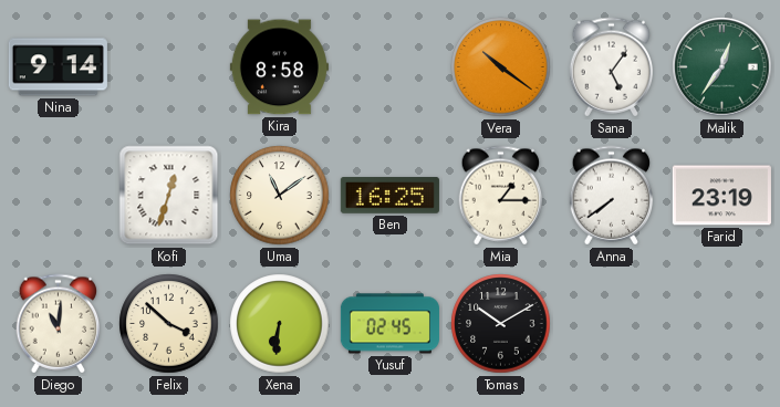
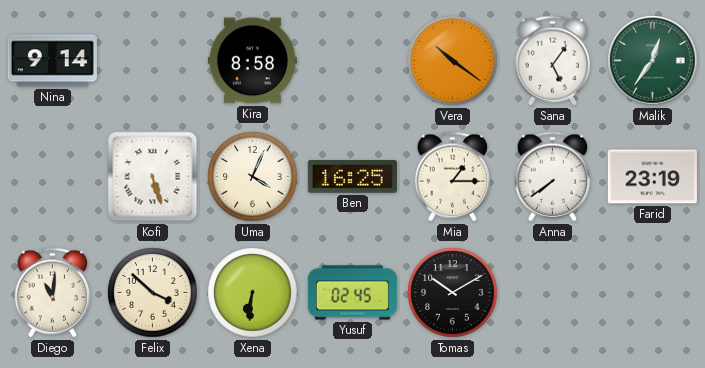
Kofi: 12:33 -> 5:27 (153, 177)
Uma: 11:09 -> 4:04 (253, 177)
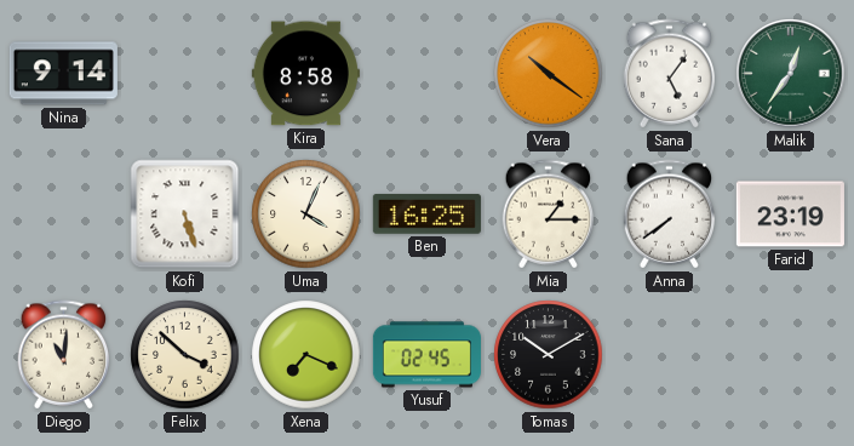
Xena: 6:31 -> 7:19 (306, 355)
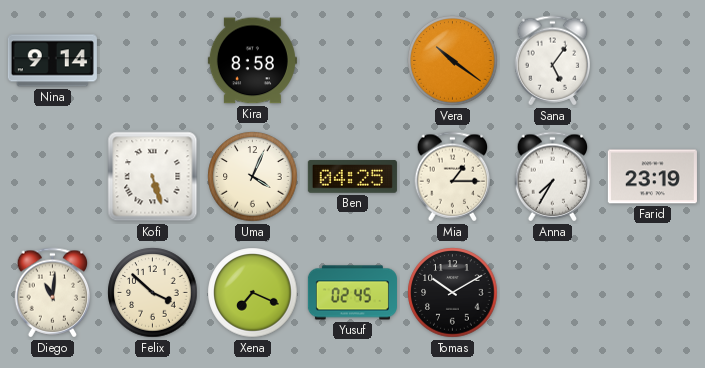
Malik: 12:36 -> none (791, 74)
Ben: 16:25 -> 04:25 (352, 177)
Anna: 7:39 -> 7:35 (553, 177)
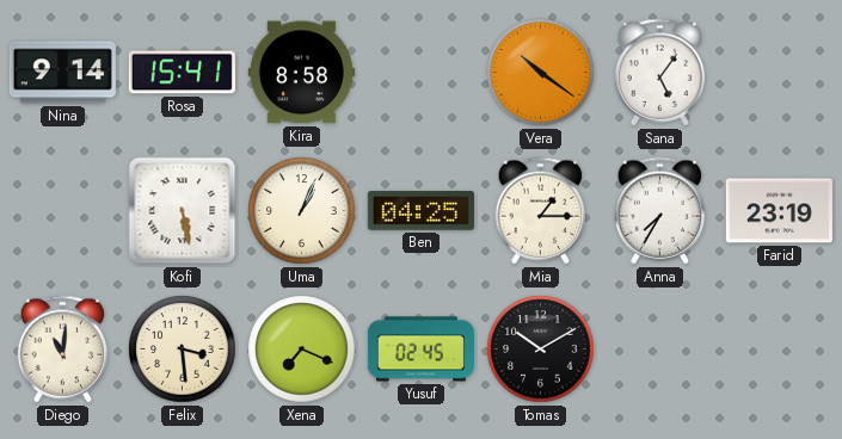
Rosa: none -> 15:41 (182, 73)
Kofi: 5:27 -> 5:28 (183, 211)
Uma: 4:04 -> 1:04 (302, 211)
Felix: 3:52 -> 3:29 (183, 350)
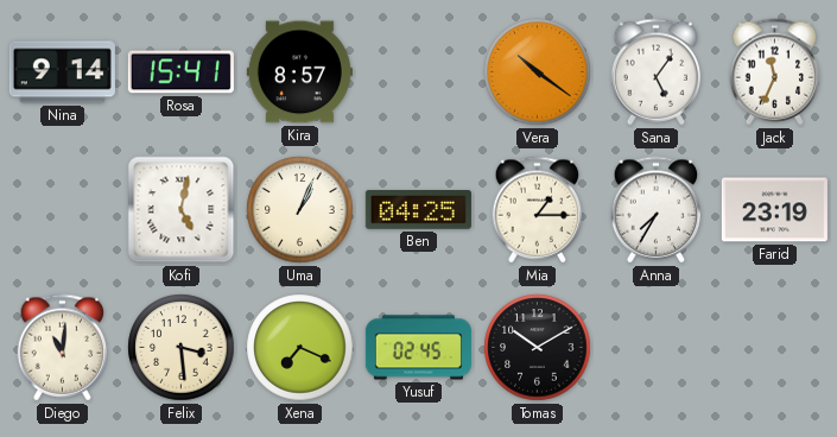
Kira: 8:58 -> 8:57 (299, 72)
Jack: none -> 11:34 (775, 72)
Kofi: 5:28 -> 5:02 (182, 210)
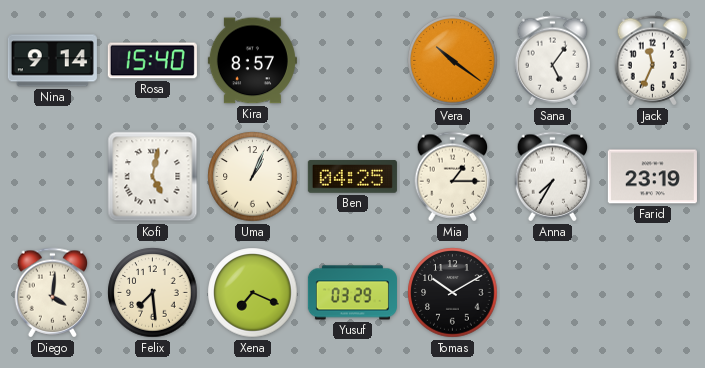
Rosa: 15:41 -> 15:40 (152, 61)
Diego: 11:01 -> 4:01 (53, 293)
Felix: 3:29 -> 7:29 (153, 293)
Yusuf: 02:45 -> 03:29 (352, 293)
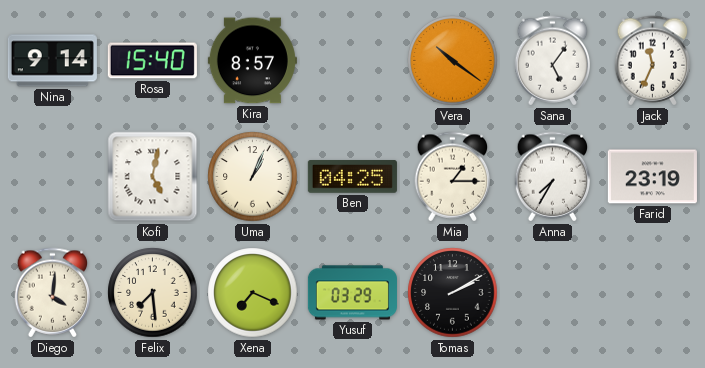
Tomas: 10:10 -> 2:10 (453, 293)
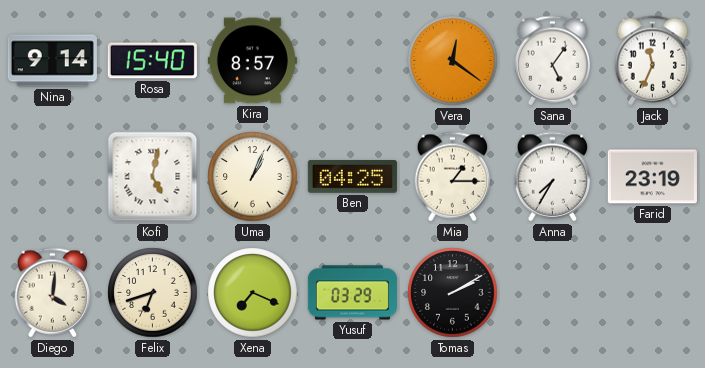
Vera: 10:21 -> 12:21 (453, 61)
Felix: 7:29 -> 6:42 (153, 293)
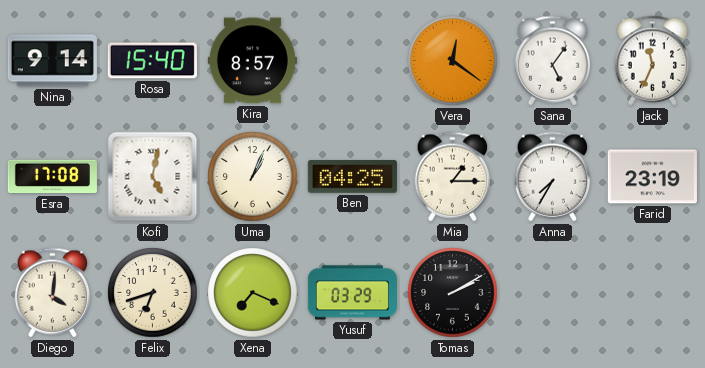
Esra: none -> 17:08 (52, 177)
